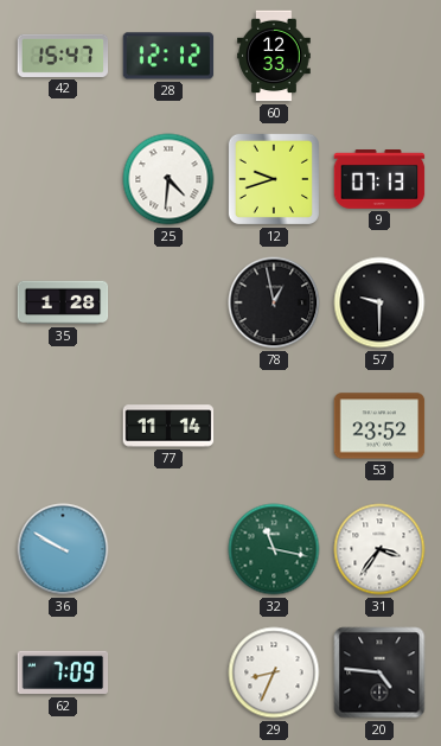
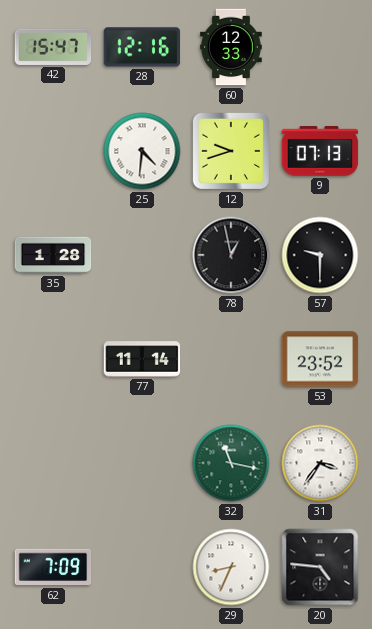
28: 12:12 -> 12:16 (142, 47)
36: 9:50 -> none (63, 549)
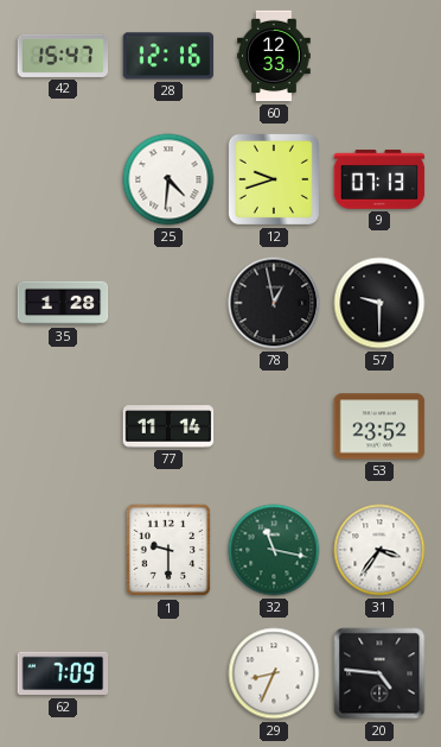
1: none -> 9:30 (168, 550)
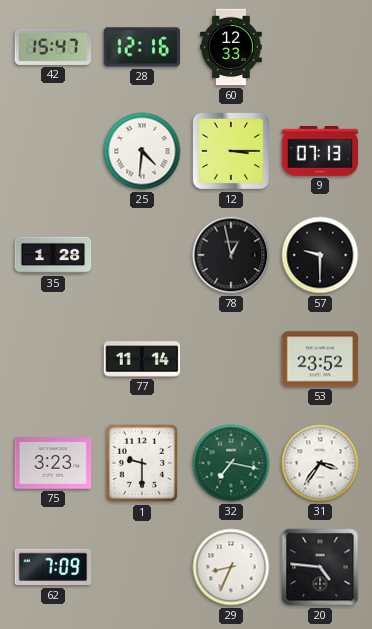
12: 9:42 -> 3:15 (231, 151)
75: none -> 3:23 (53, 463)
32: 11:17 -> 7:17 (231, 463)
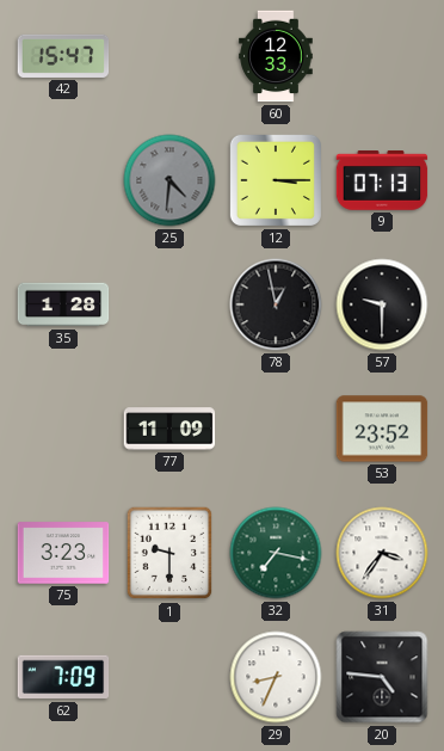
28: 12:16 -> none (142, 47)
25 dial: white -> grey (169, 180)
77: 11:14 -> 11:09 (169, 429)
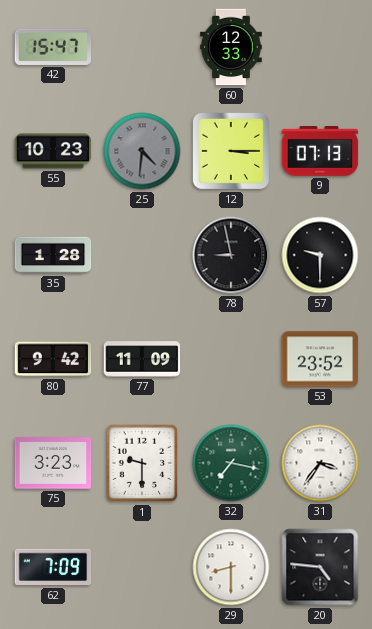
55: none -> 10:23 (53, 151)
78: 12:58 -> 8:58 (231, 255)
80: none -> 9:42 (53, 359)
29: 8:34 -> 8:30 (231, 567)
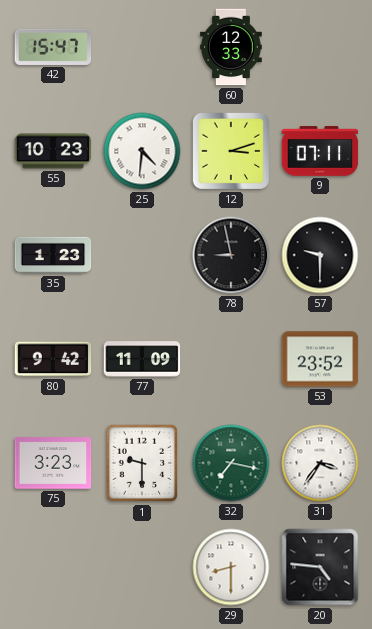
25 dial: grey -> white (142, 151)
12: 3:15 -> 3:12 (231, 151)
9: 07:13 -> 07:11 (320, 151)
35: 1:28 -> 1:23 (53, 255)
62: 7:09 -> none (53, 567)
